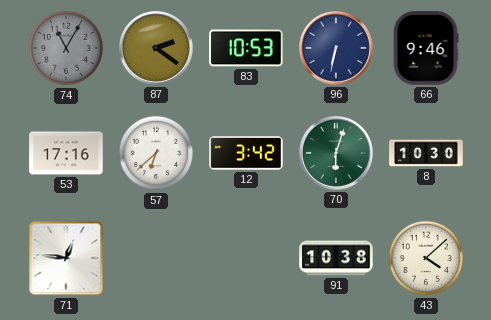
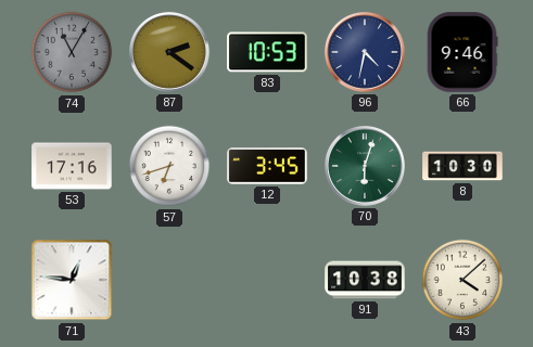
96: 6:32 -> 4:32 (365, 52)
57: 6:38 -> 6:42 (169, 166)
12: 3:42 -> 3:45 (267, 166)
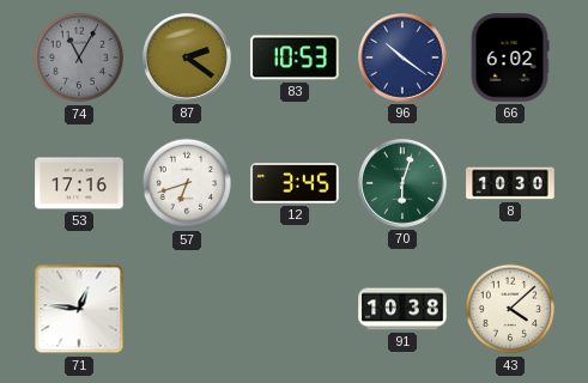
96: 4:32 -> 10:21 (402, 57)
66: 9:46 -> 6:02 (510, 57)
